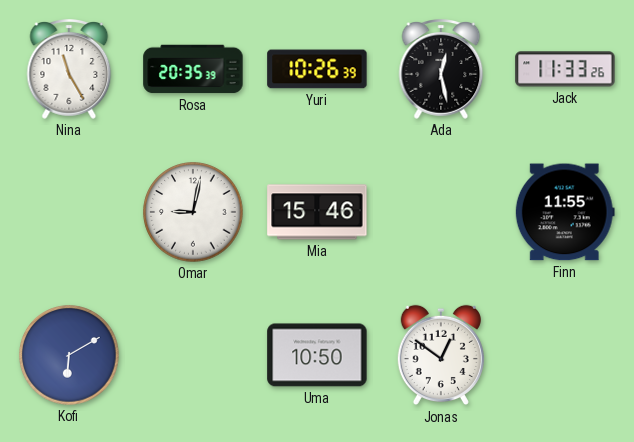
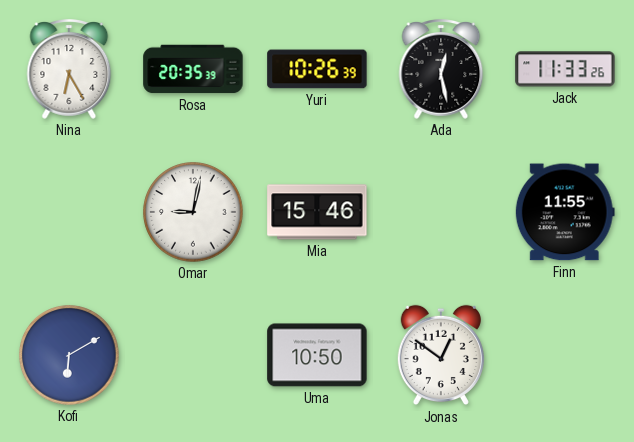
Nina: 11:25 -> 6:25 (69, 69)
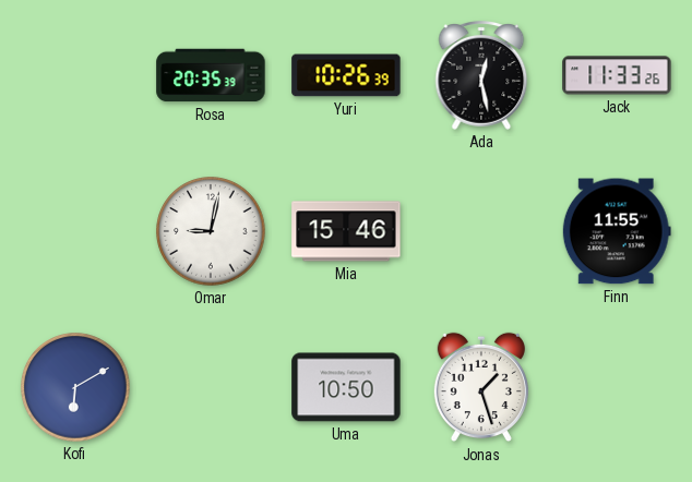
Nina: 6:25 -> none (69, 69)
Jonas: 12:51 -> 1:27 (481, 387)
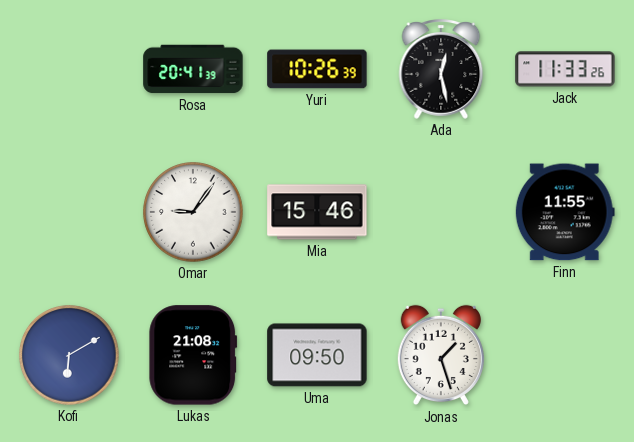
Rosa: 20:35 -> 20:41 (193, 69)
Omar: 9:02 -> 9:06 (193, 212)
Lukas: none -> 21:08 (193, 355)
Uma: 10:50 -> 09:50 (317, 355)
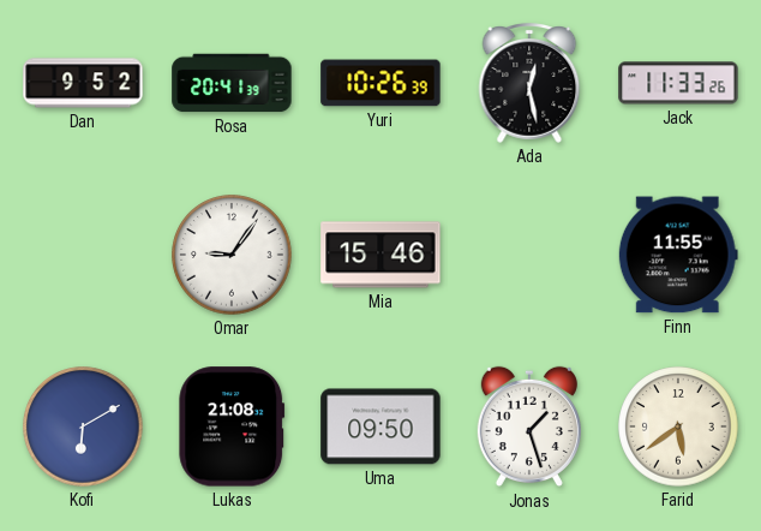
Dan: none -> 9:52 (83, 83)
Farid: none -> 5:39 (678, 426)
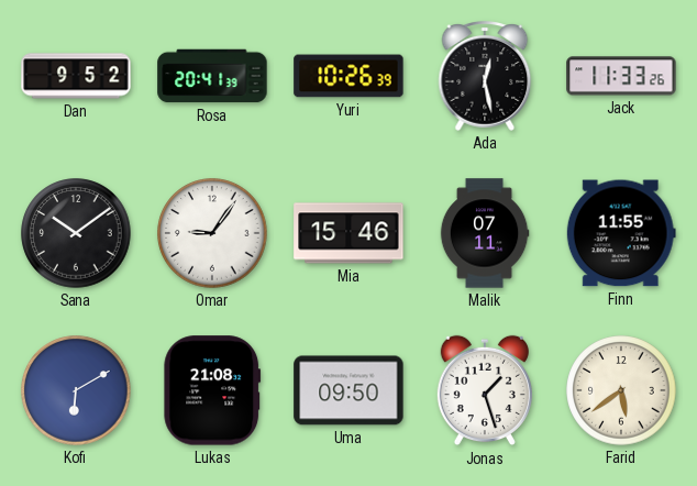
Sana: none -> 10:09 (76, 233)
Malik: none -> 07:11 (485, 233)
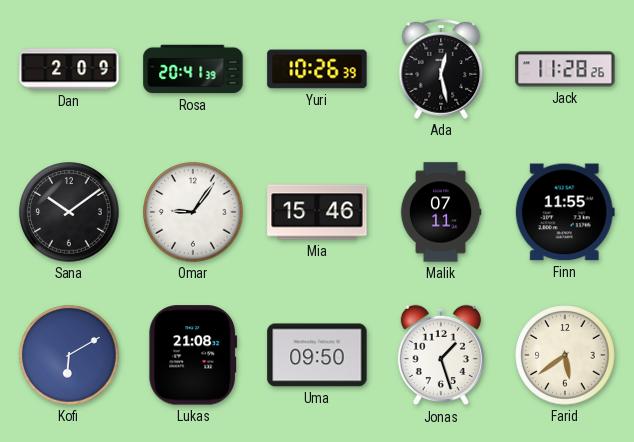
Dan: 9:52 -> 2:09 (69, 69)
Jack: 11:33 -> 11:28 (565, 69)
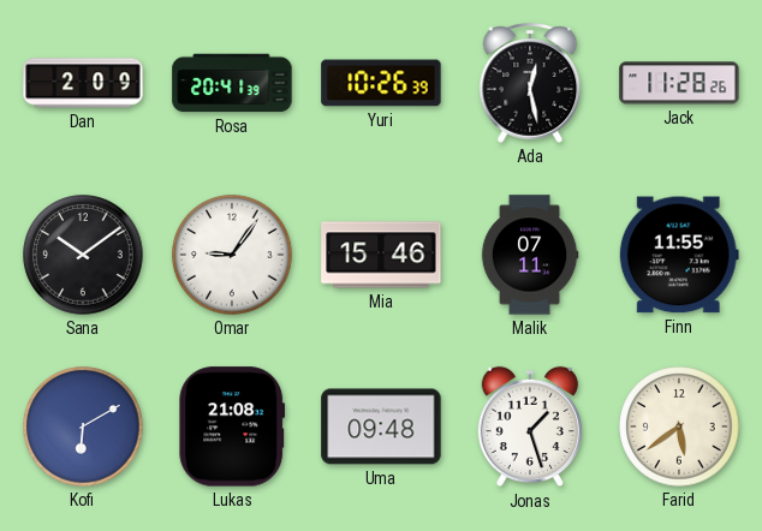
Uma: 09:50 -> 09:48 (381, 426)
